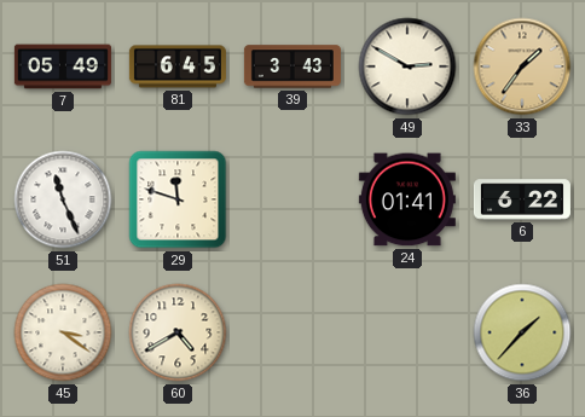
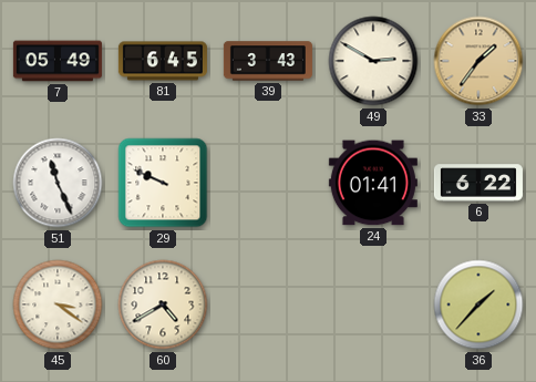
29: 11:48 -> 9:49 (163, 183)
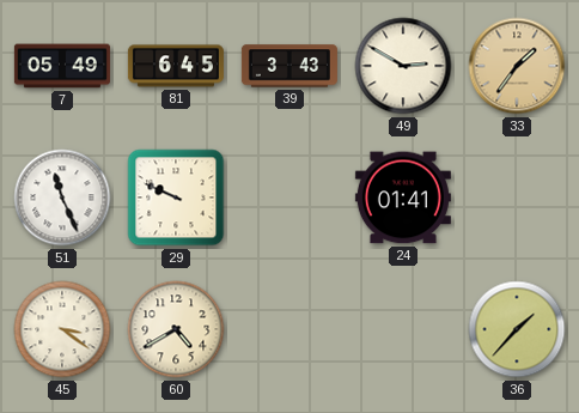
6: 6:22 -> none (478, 183)
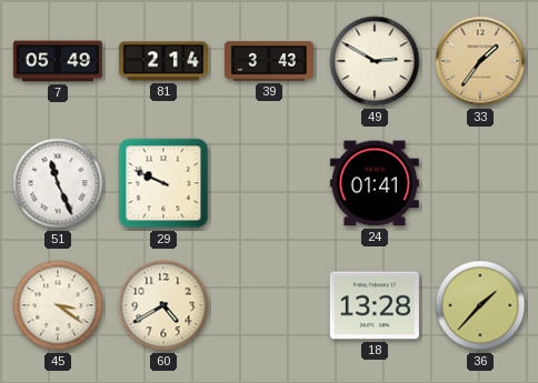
81: 6:45 -> 2:14 (163, 61)
18: none -> 13:28 (375, 305)
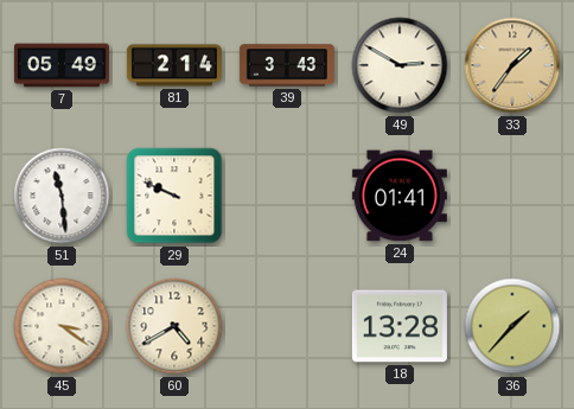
51: 11:26 -> 11:29 (62, 196)
